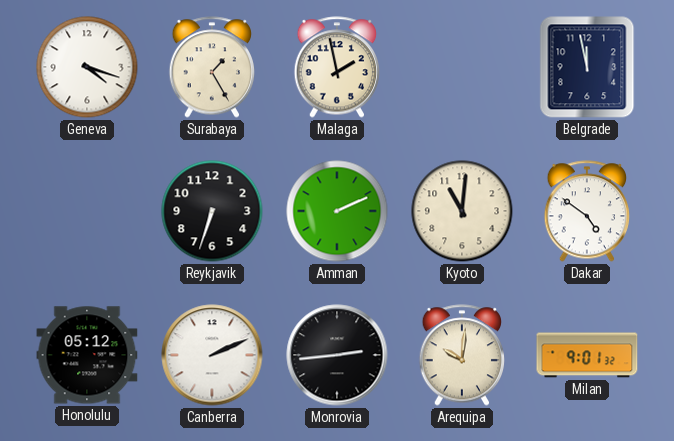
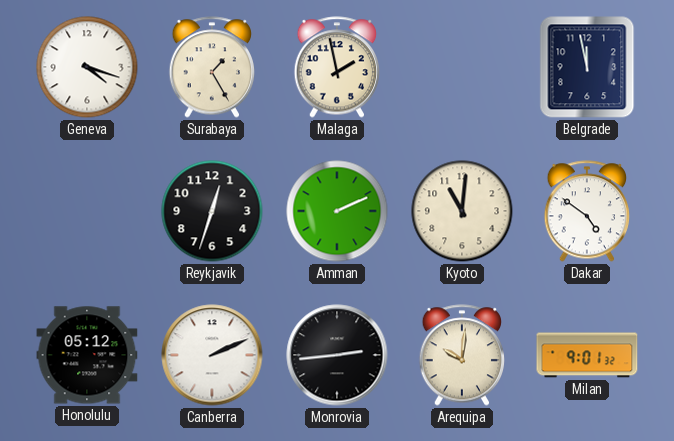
Reykjavik: 6:33 -> 12:33 (212, 211)
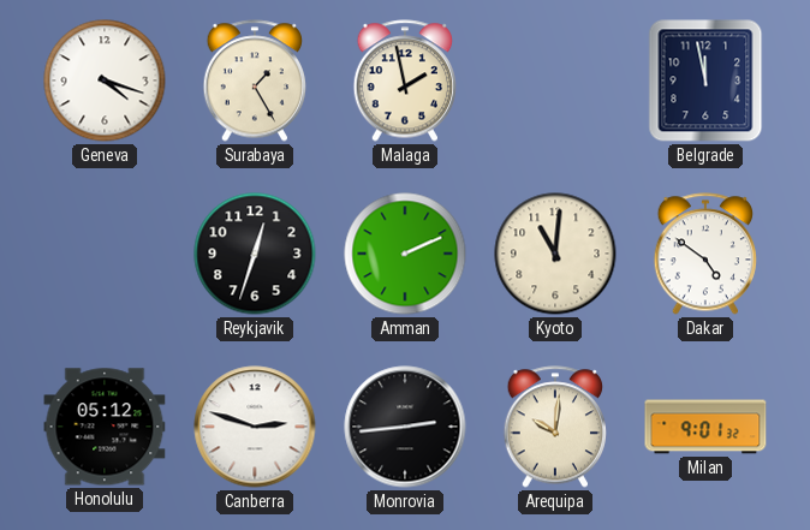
Canberra: 2:11 -> 2:48 (255, 427)
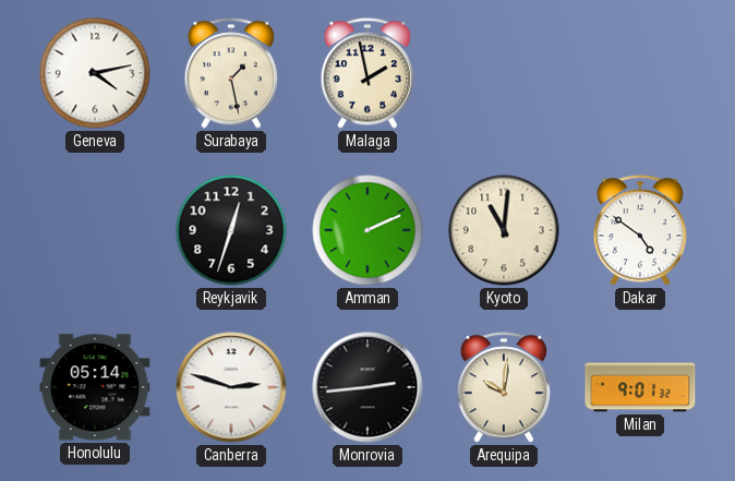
Geneva: 4:18 -> 4:13 (95, 73)
Surabaya: 1:25 -> 1:28 (231, 73)
Belgrade: 11:58 -> none (705, 81)
Honolulu: 05:12 -> 05:14 (95, 387)
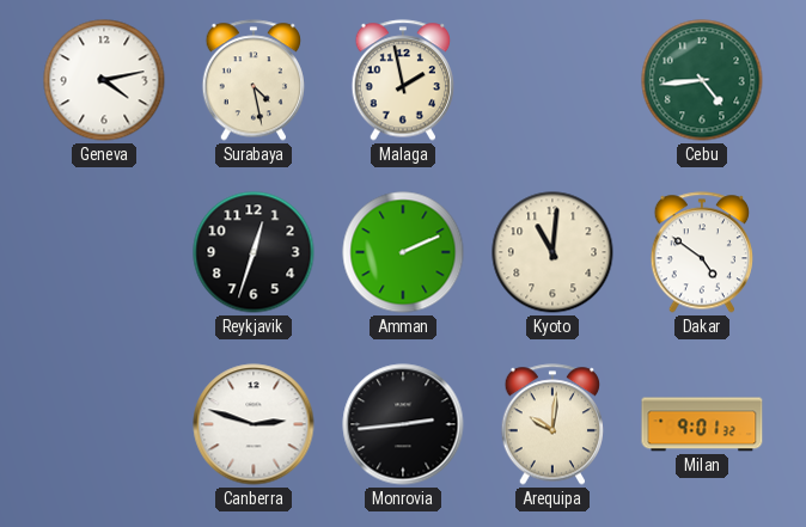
Surabaya: 1:28 -> 4:28 (254, 80)
Cebu: none -> 4:44 (702, 80)
Honolulu: 05:14 -> none (95, 387)
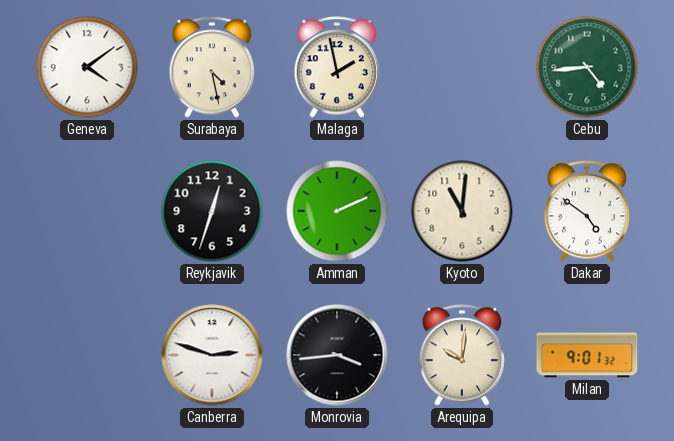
Geneva: 4:13 -> 4:09 (87, 67)
Monrovia: 2:44 -> 3:44 (337, 355)
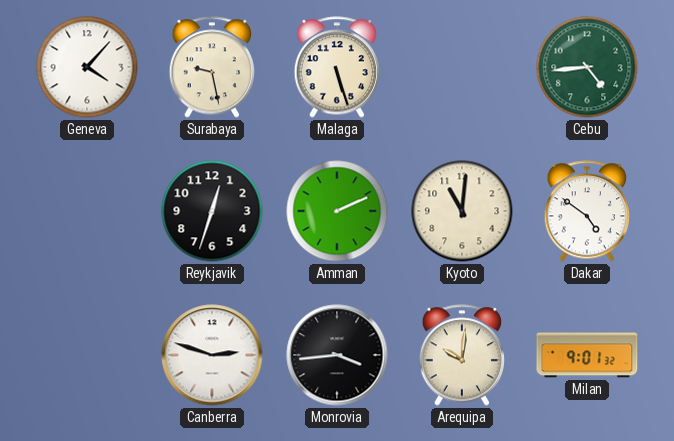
Geneva: 4:09 -> 4:07 (87, 67)
Surabaya: 4:28 -> 9:28 (212, 67)
Malaga: 1:58 -> 5:27 (337, 67)
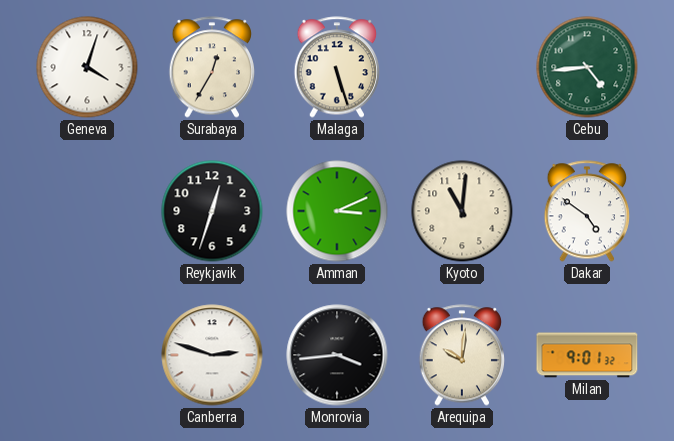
Geneva: 4:07 -> 4:03 (87, 67)
Surabaya: 9:28 -> 12:35 (212, 67)
Amman: 2:11 -> 3:11 (337, 211)
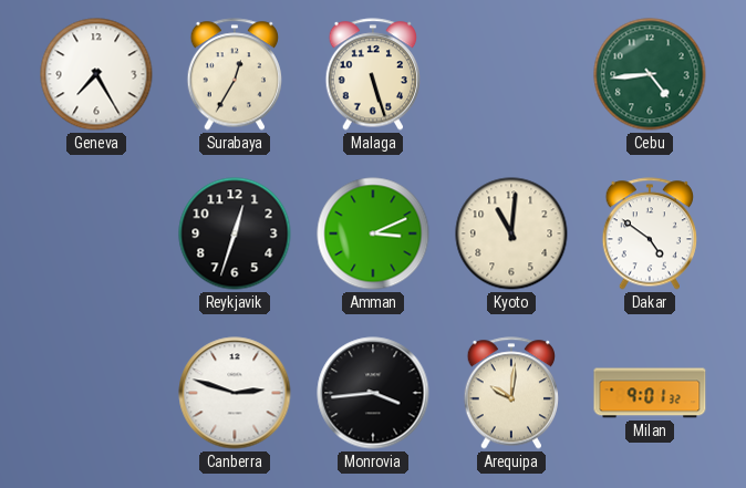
Geneva: 4:03 -> 7:25 (96, 74)
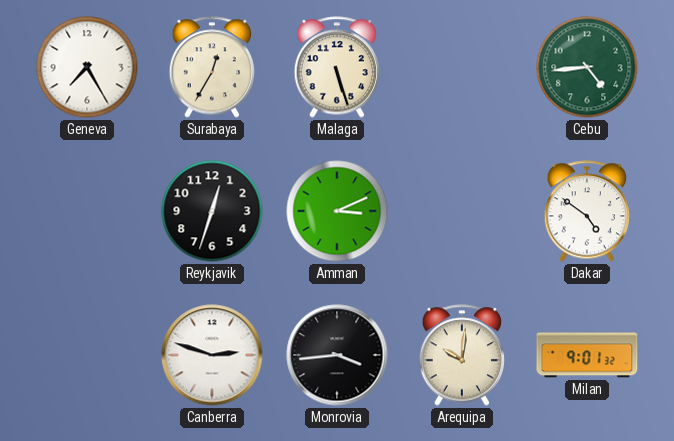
Kyoto: 11:01 -> none (511, 233)
